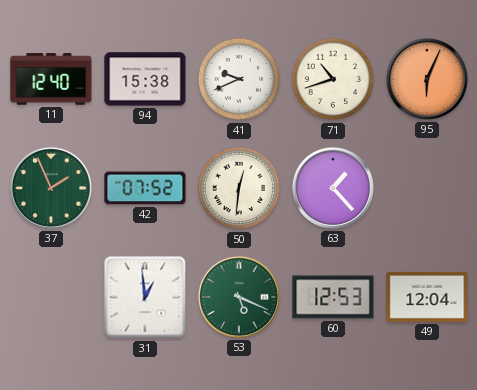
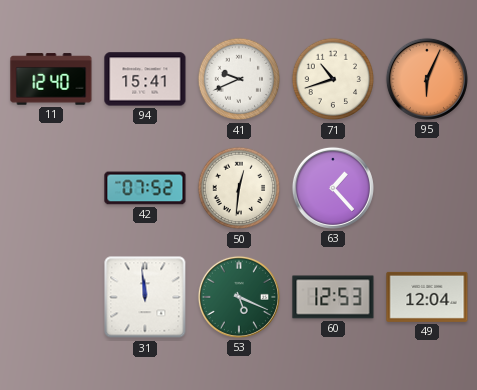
94: 15:38 -> 15:41 (145, 79)
37: 1:56 -> none (51, 188)
31: 12:59 -> 11:59 (145, 297)
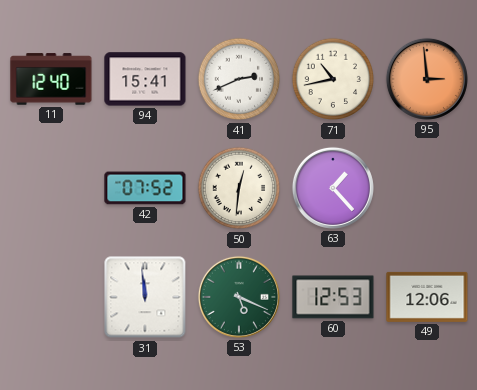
41: 9:41 -> 2:41 (239, 79)
71: 10:42 -> 10:43 (333, 79)
95: 6:04 -> 2:59 (427, 79)
49: 12:04 -> 12:06 (427, 297)
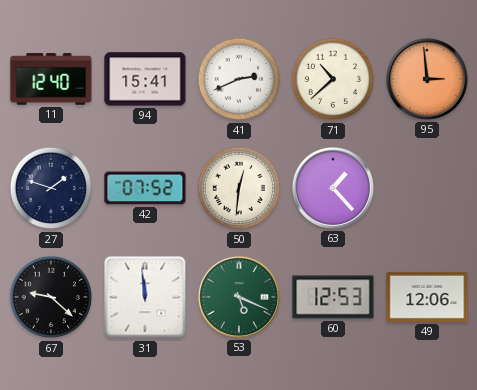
71: 10:43 -> 10:38 (333, 79)
27: none -> 1:48 (51, 188)
67: none -> 9:22 (51, 297)
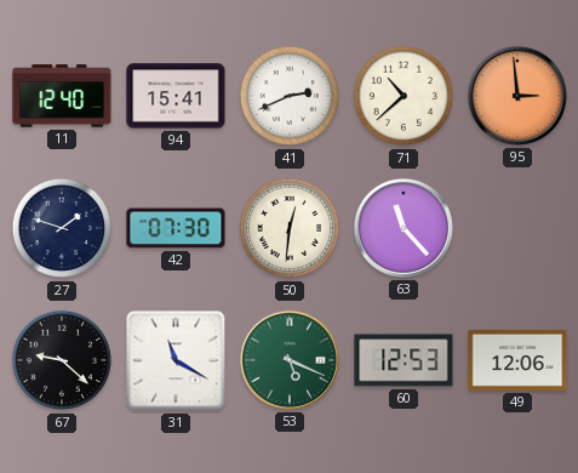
42: 07:52 -> 07:30 (176, 228)
63: 1:23 -> 11:23 (404, 228)
31: 11:59 -> 11:20 (176, 360)
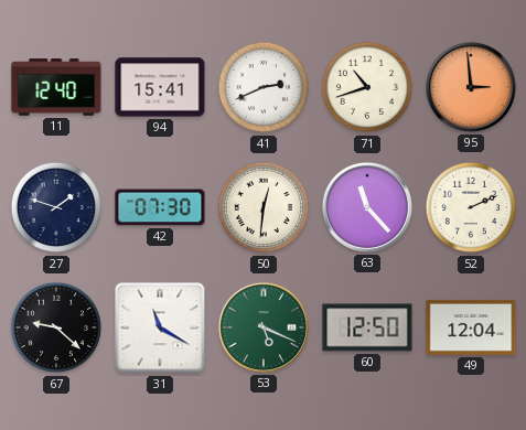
71: 10:38 -> 10:42 (367, 87)
52: none -> 2:11 (471, 207)
60: 12:53 -> 12:50 (367, 327)
49: 12:06 -> 12:04 (471, 327)
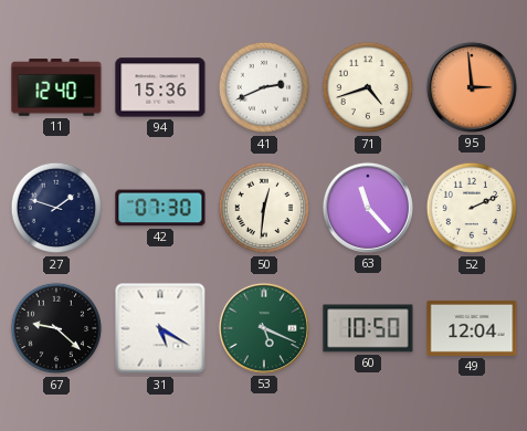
94: 15:41 -> 15:36 (160, 87)
71: 10:42 -> 4:42 (368, 87)
31: 11:20 -> 5:20 (160, 328)
60: 12:50 -> 10:50 (368, 328)
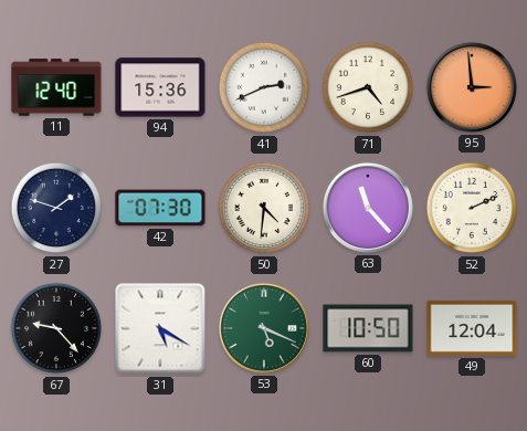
50: 12:31 -> 4:31 (264, 208)
67: 9:22 -> 9:23 (56, 328)
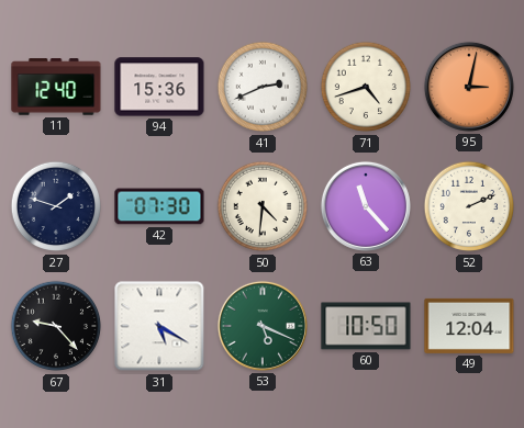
95: 2:59 -> 3:02 (469, 87)
